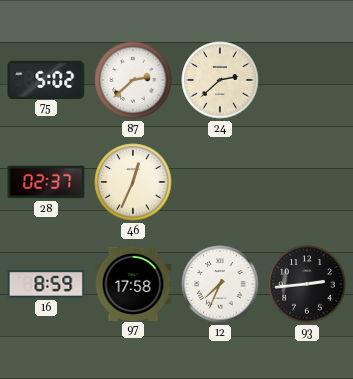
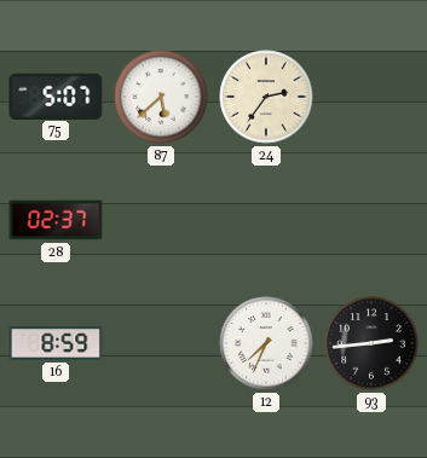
75: 5:02 -> 5:07 (56, 95)
87: 2:38 -> 5:38 (161, 97)
24: 2:38 -> 2:36 (266, 97)
46: 12:34 -> none (133, 182)
97: 17:58 -> none (133, 283)
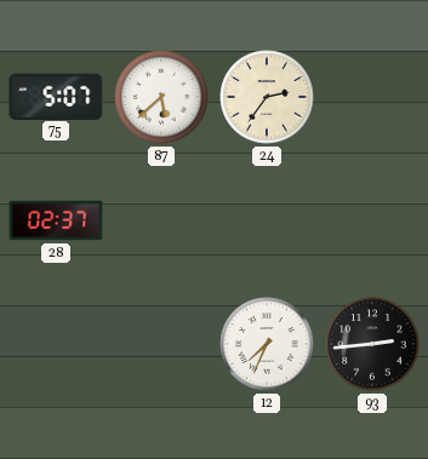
16: 8:59 -> none (56, 343)
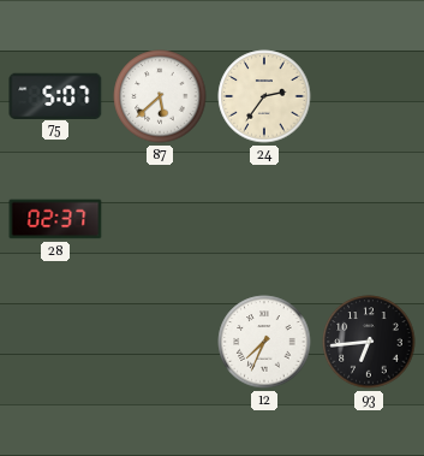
93: 2:44 -> 6:44 (369, 342)
